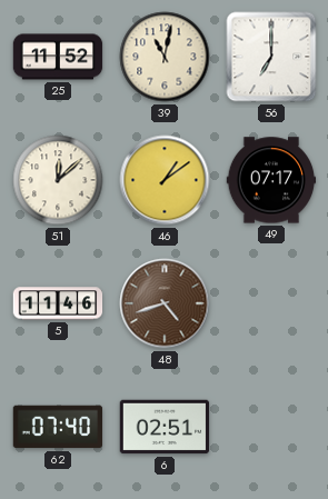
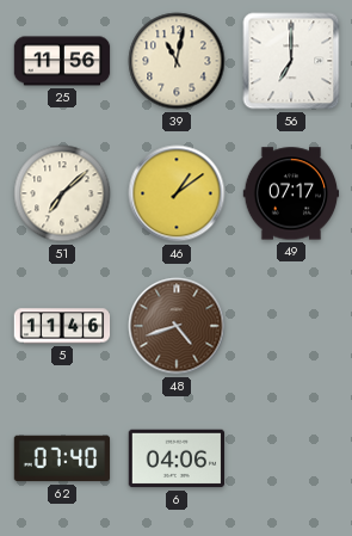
25: 11:52 -> 11:56 (62, 61)
51: 12:08 -> 7:08 (62, 193)
6: 02:51 -> 04:06 (177, 458)
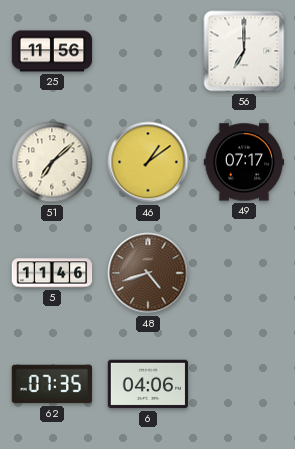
39: 11:02 -> none (177, 61)
62: 07:40 -> 07:35 (52, 384)
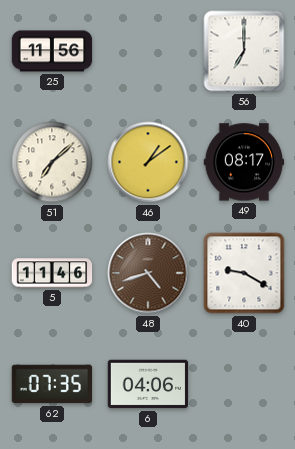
49: 07:17 -> 08:17 (244, 162)
40: none -> 9:20 (244, 273)
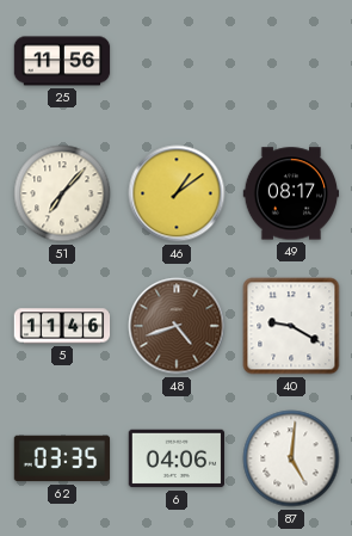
56: 7:00 -> none (244, 51)
51: 7:08 -> 7:07 (62, 193)
62: 07:35 -> 03:35 (62, 458)
87: none -> 5:01 (291, 458)
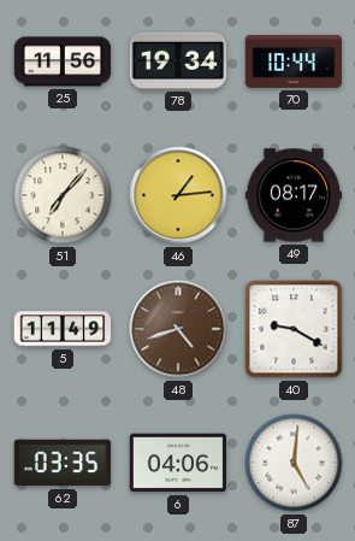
78: none -> 19:34 (178, 60)
70: none -> 10:44 (294, 61)
46: 1:09 -> 1:14 (178, 195)
5: 11:46 -> 11:49 (63, 329)
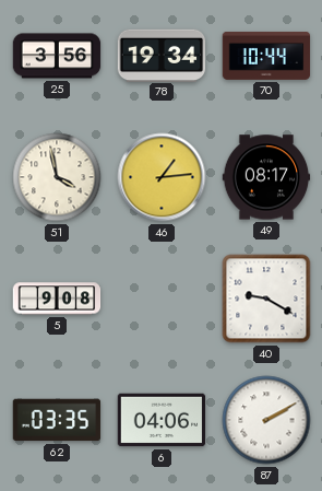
25: 11:56 -> 3:56 (57, 56)
51: 7:07 -> 3:58 (57, 177)
5: 11:49 -> 9:08 (57, 299)
48: 4:42 -> none (178, 329)
87: 5:01 -> 2:10 (266, 420)
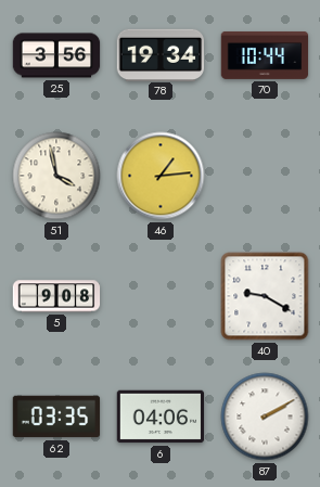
49: 08:17 -> none (266, 177)
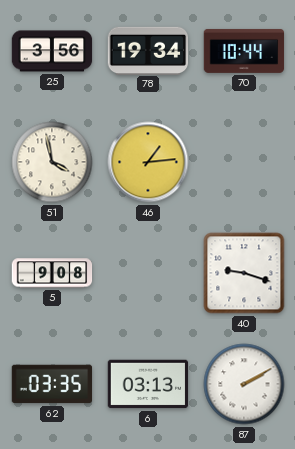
40: 9:20 -> 9:18 (244, 273)
6: 04:06 -> 03:13 (148, 384)
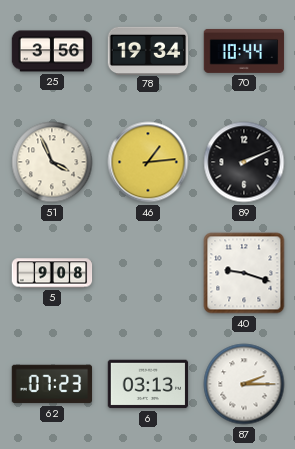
51: 3:58 -> 3:56 (52, 162)
89: none -> 2:11 (244, 162)
62: 03:35 -> 07:23 (52, 384)
87: 2:10 -> 2:15 (244, 384)
